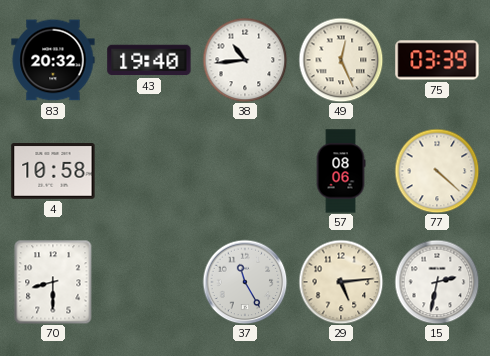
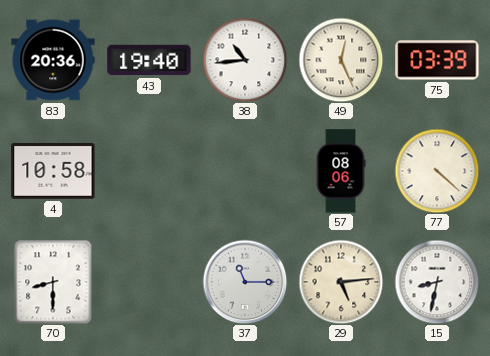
83: 20:32 -> 20:36 (53, 60)
37: 11:25 -> 11:15 (245, 282)
15: 2:32 -> 8:32 (437, 282)
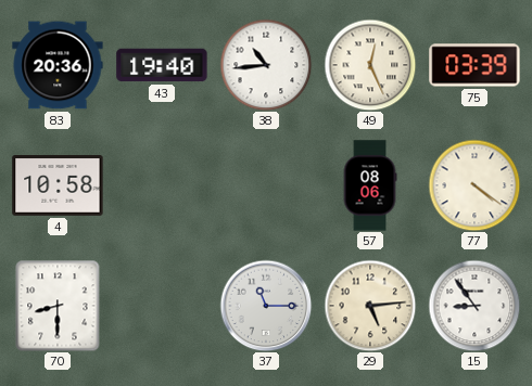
77: 4:22 -> 4:21 (474, 185)
15: 8:32 -> 8:54 (474, 306)
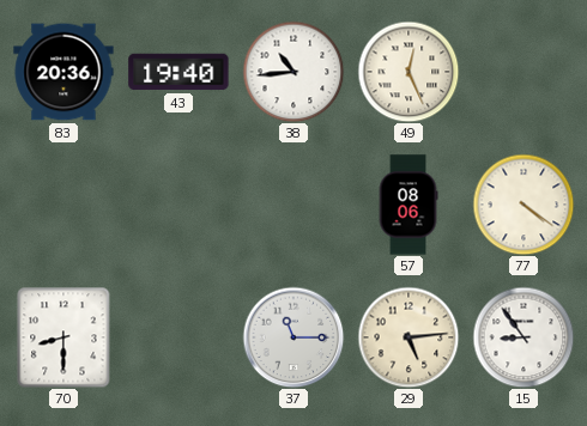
75: 03:39 -> none (474, 65)
4: 10:58 -> none (58, 186)
